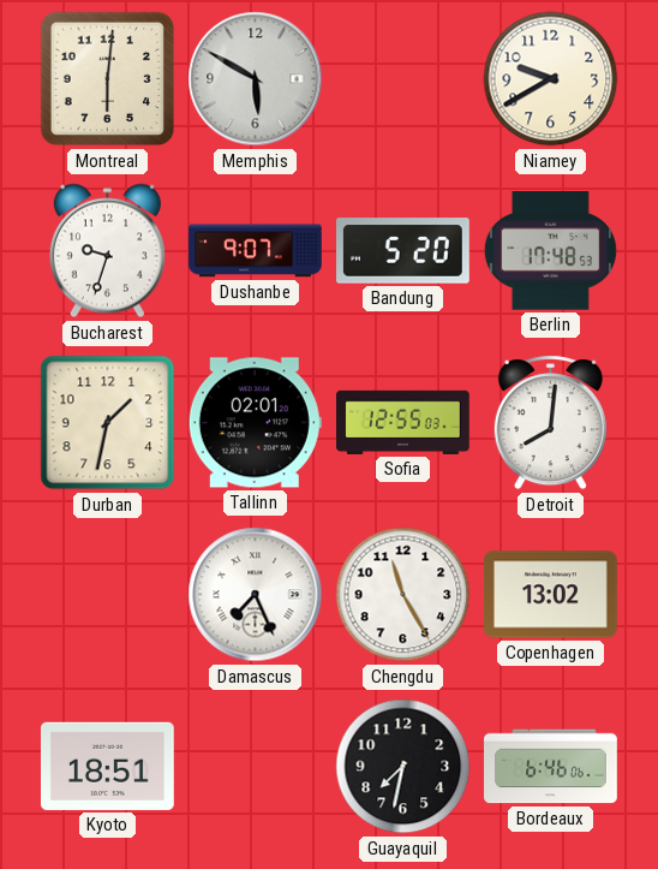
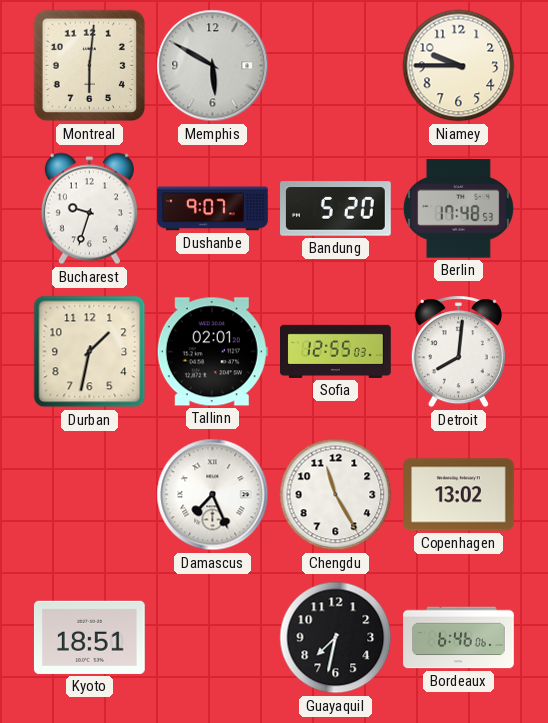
Niamey: 9:40 -> 9:45 (459, 66)
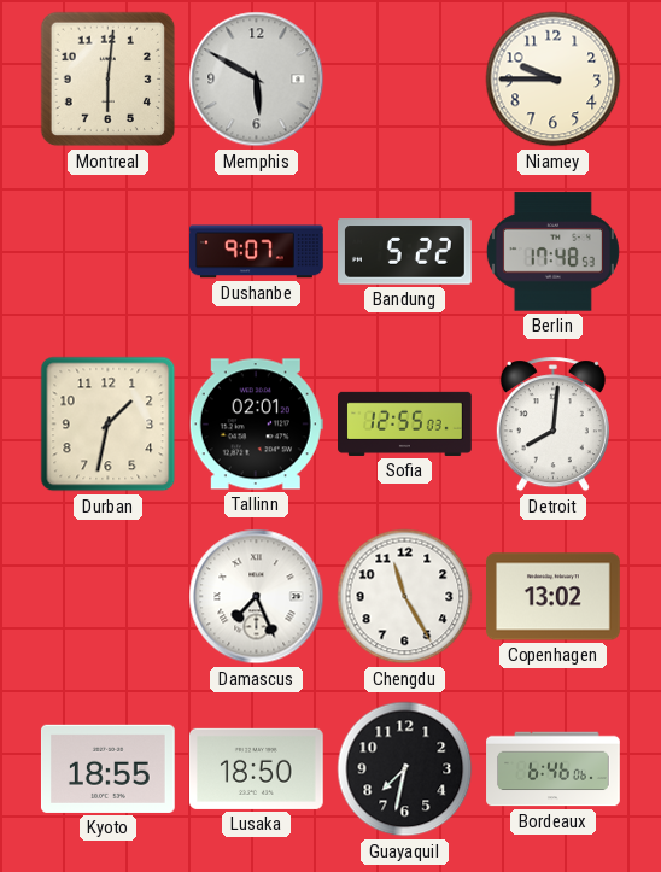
Bucharest: 9:33 -> none (89, 209)
Bandung: 5:20 -> 5:22 (405, 252)
Kyoto: 18:51 -> 18:55 (107, 768)
Lusaka: none -> 18:50 (256, 768)
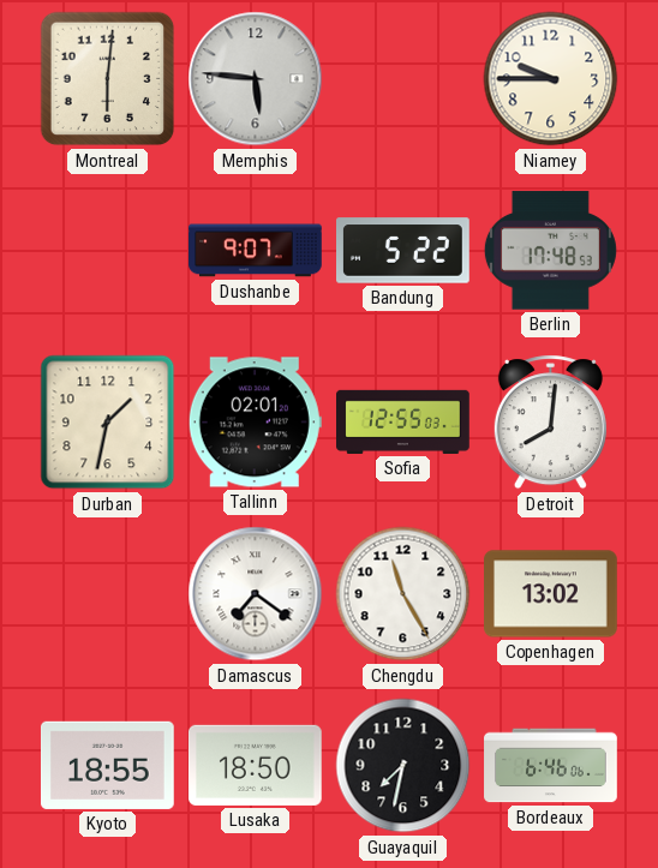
Memphis: 5:50 -> 5:46 (256, 79)
Damascus: 7:26 -> 7:21 (256, 594)
